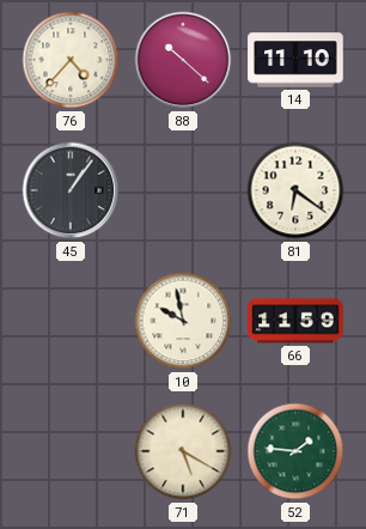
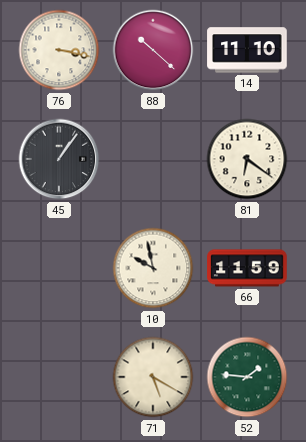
76: 4:37 -> 3:17 (59, 50)
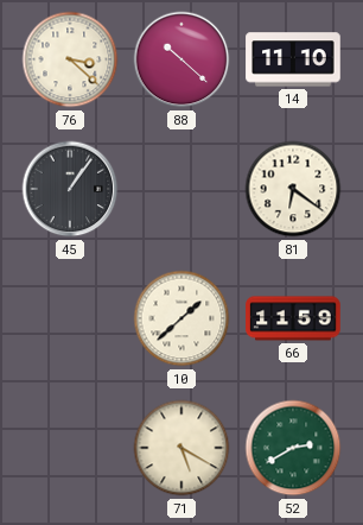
76: 3:17 -> 3:22 (70, 59)
10: 9:58 -> 1:38 (181, 318)
52: 1:46 -> 2:40 (293, 448)
